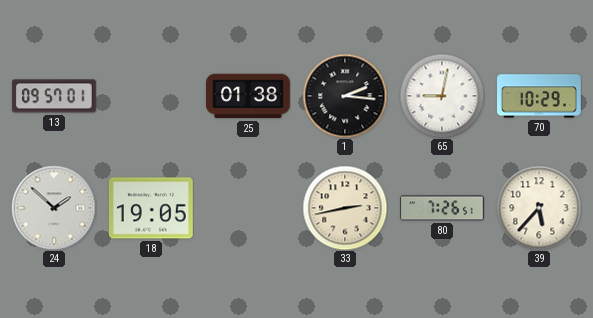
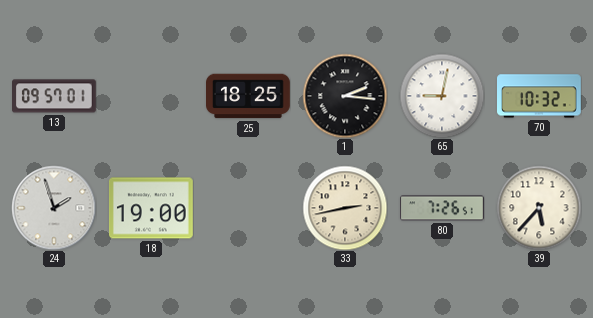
25: 01:38 -> 18:25 (248, 96)
70: 10:29 -> 10:32 (540, 96)
24: 1:52 -> 1:57 (54, 208)
18: 19:05 -> 19:00 (152, 208)
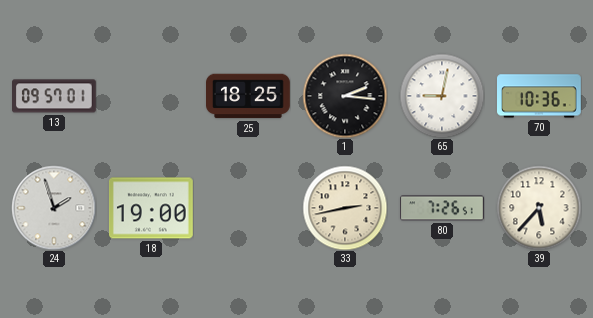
70: 10:32 -> 10:36 (540, 96)
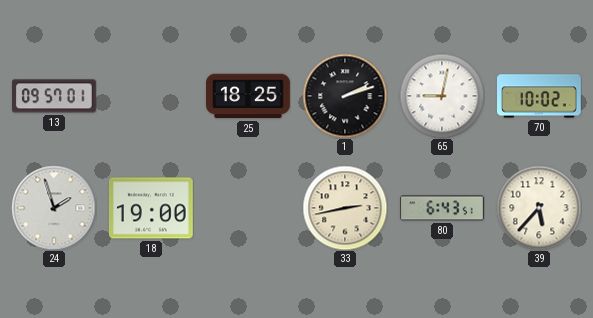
1: 2:16 -> 2:12 (345, 96)
70: 10:36 -> 10:02 (540, 96)
80: 7:26 -> 6:43 (443, 208)
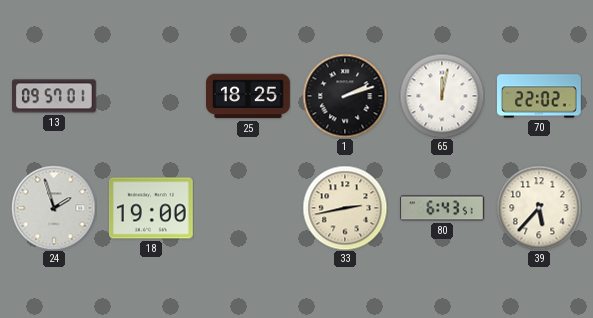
65: 9:02 -> 12:02 (442, 96)
70: 10:02 -> 22:02 (540, 96)
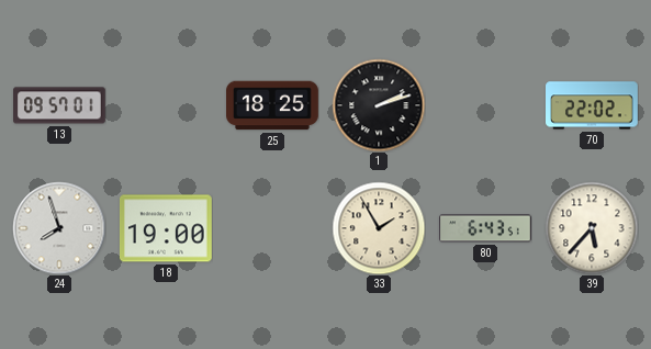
65: 12:02 -> none (442, 96)
24: 1:57 -> 7:57 (59, 228)
33: 2:43 -> 1:55 (379, 228)
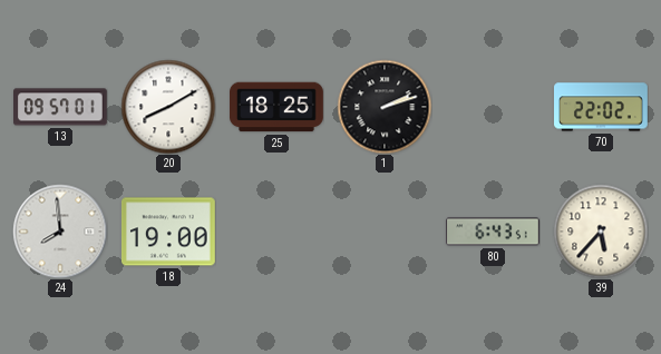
20: none -> 8:10 (168, 107)
24: 7:57 -> 7:59 (60, 232)
33: 1:55 -> none (379, 228)
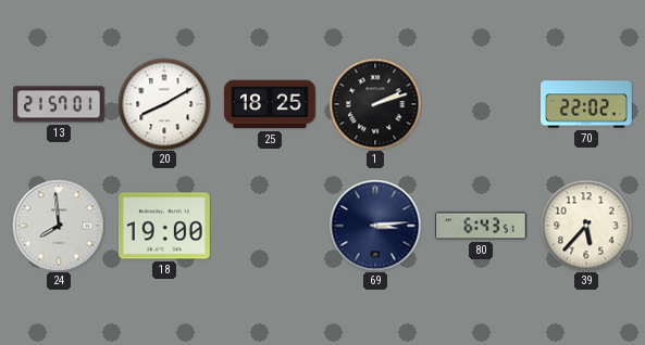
13: 09:57 -> 21:57 (60, 104)
69: none -> 3:14 (375, 226)
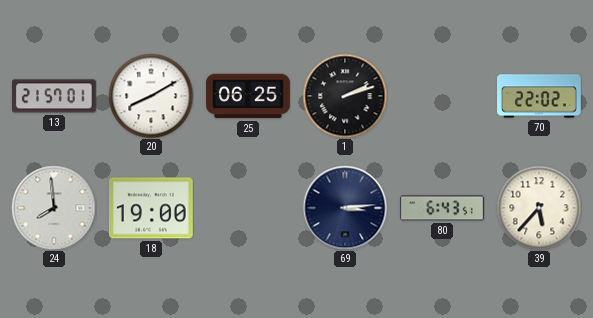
25: 18:25 -> 06:25 (248, 96)
